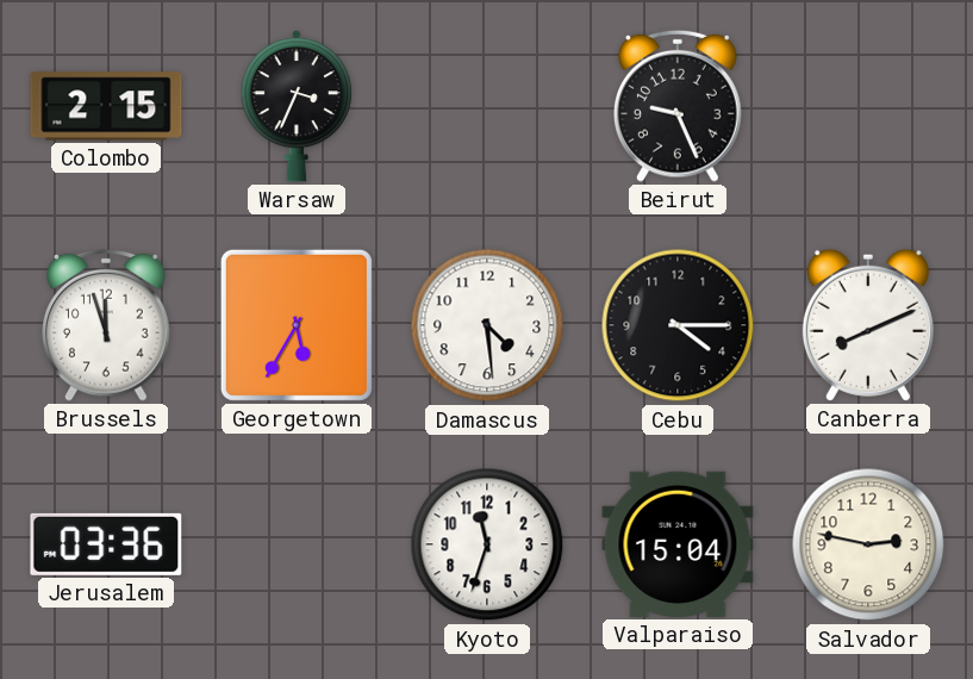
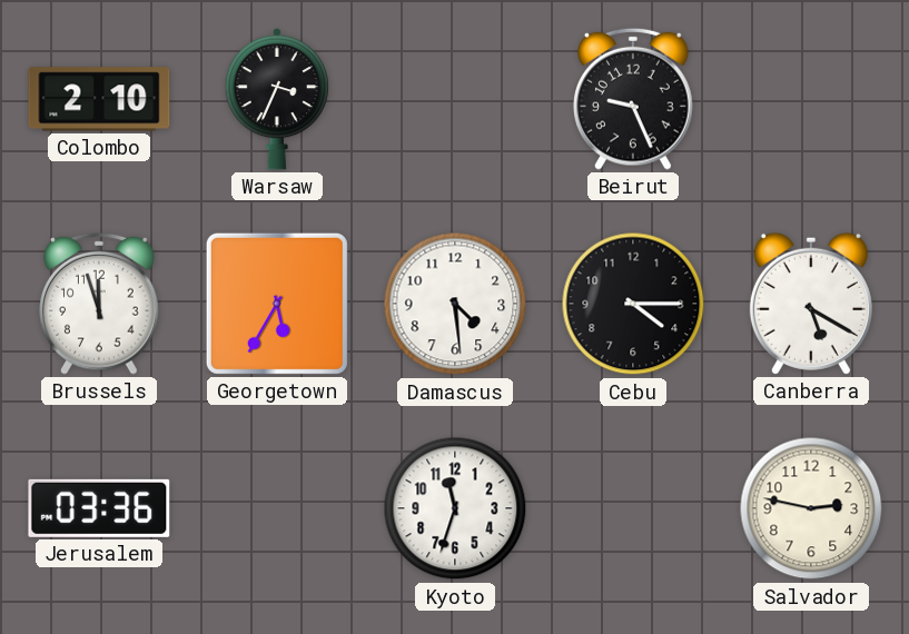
Colombo: 2:15 -> 2:10 (99, 99)
Canberra: 8:11 -> 5:20 (811, 304)
Valparaiso: 15:04 -> none (678, 544)
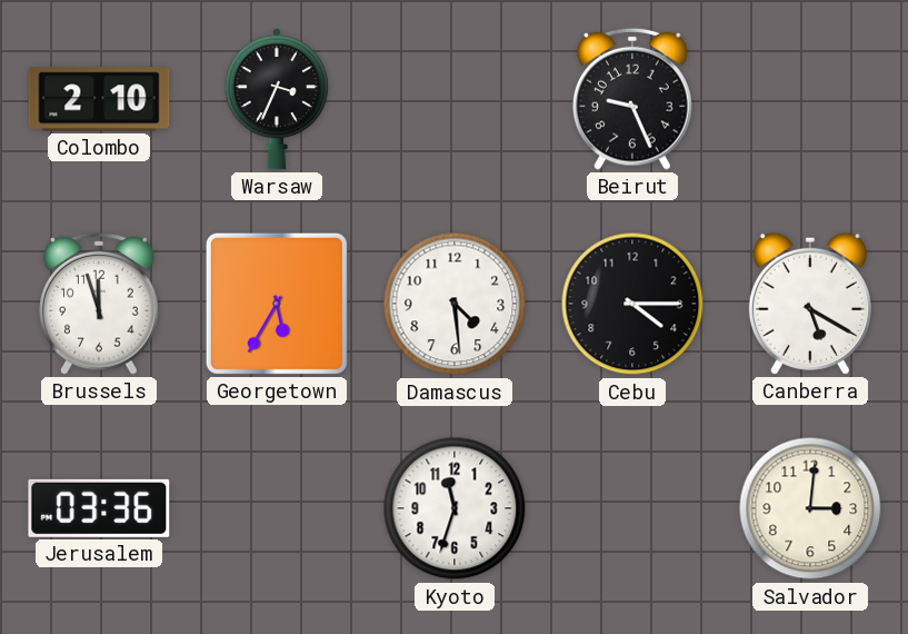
Salvador: 2:47 -> 3:01 (810, 508)
